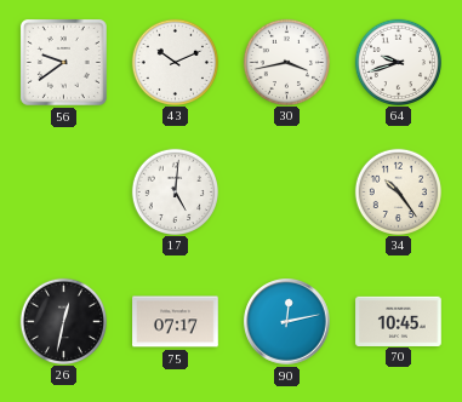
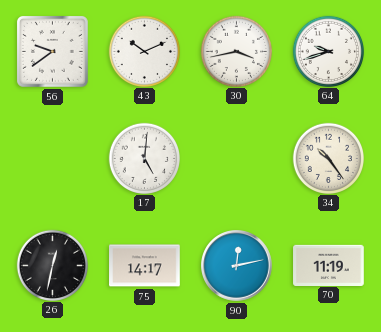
75: 07:17 -> 14:17 (145, 266)
70: 10:45 -> 11:19 (329, 265)
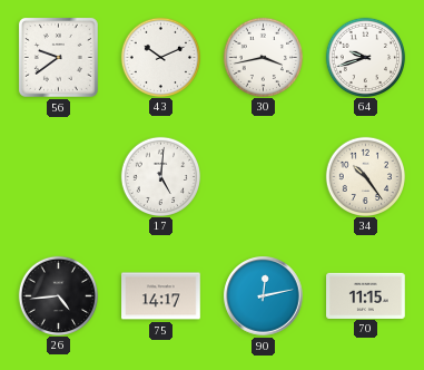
26: 12:32 -> 4:44 (58, 295)
70: 11:19 -> 11:15 (366, 295)
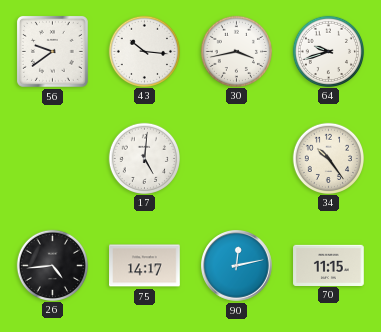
43: 10:11 -> 10:16 (144, 51)
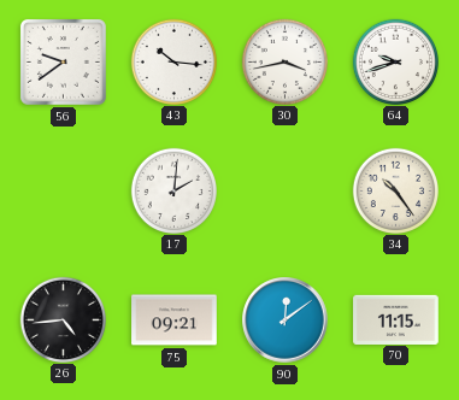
17: 5:01 -> 2:01 (173, 190)
75: 14:17 -> 09:21 (175, 320)
90: 12:13 -> 12:09 (286, 320)
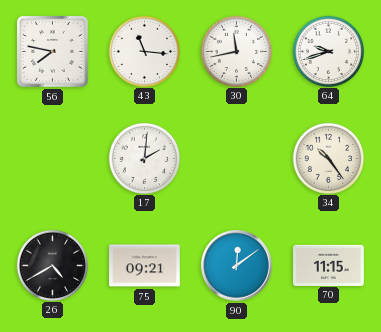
56: 9:39 -> 7:47 (52, 51)
43: 10:16 -> 11:16 (144, 51)
30: 3:43 -> 11:43 (236, 51)
26: 4:44 -> 4:40 (52, 265)
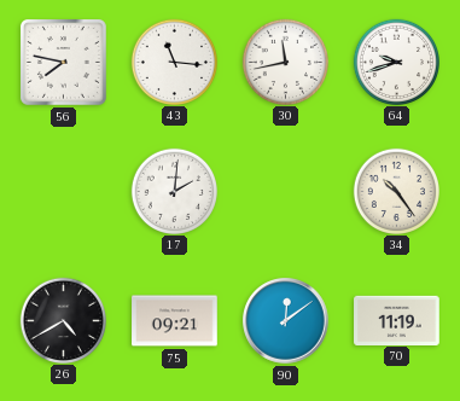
70: 11:15 -> 11:19 (397, 320)
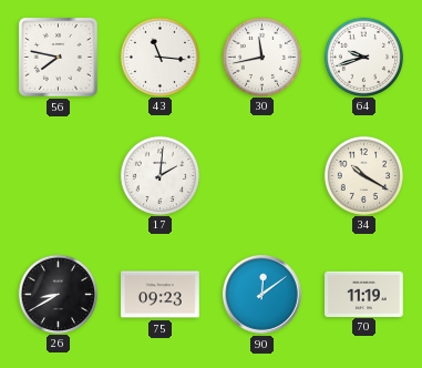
34: 10:24 -> 10:20 (363, 175)
26: 4:40 -> 8:40 (58, 294)
75: 09:21 -> 09:23 (161, 295)
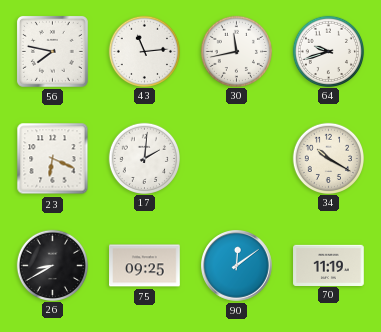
43: 11:16 -> 11:14 (144, 51)
23: none -> 6:19 (53, 159)
75: 09:23 -> 09:25 (145, 266)
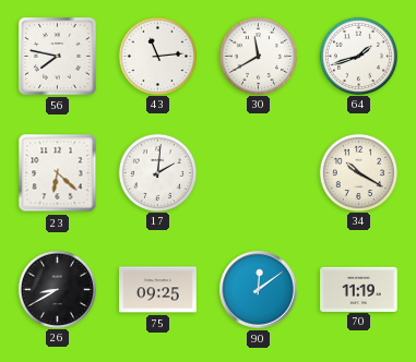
30: 11:43 -> 11:40 (258, 56)
64: 9:42 -> 1:42 (358, 56)
23: 6:19 -> 6:22 (58, 173)
